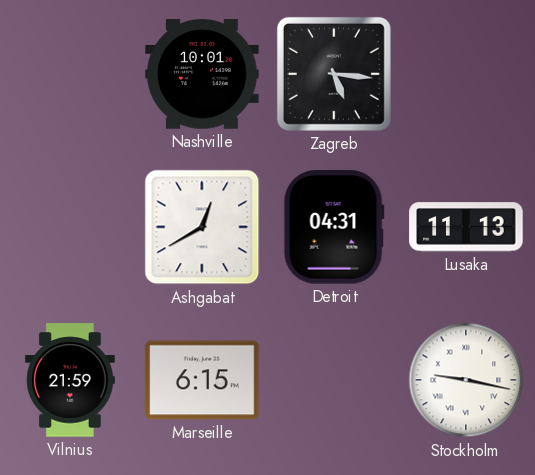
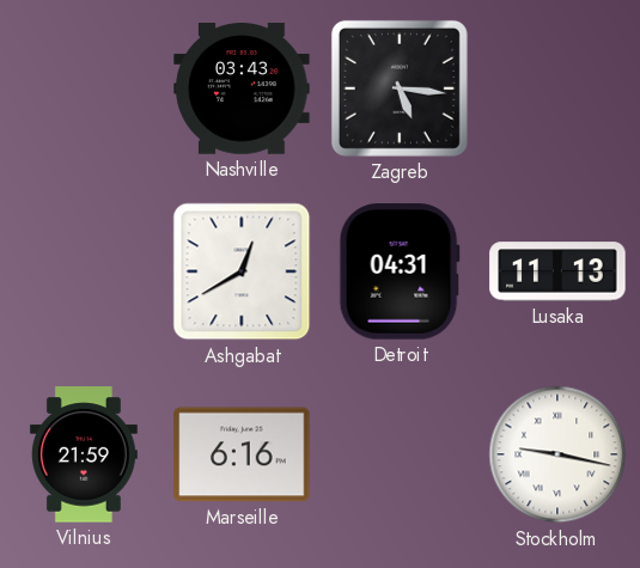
Nashville: 10:01 -> 03:43 (242, 88)
Marseille: 6:15 -> 6:16 (242, 454)
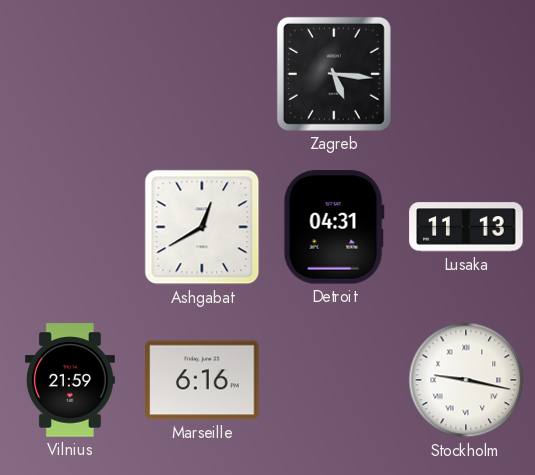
Nashville: 03:43 -> none (242, 88)
